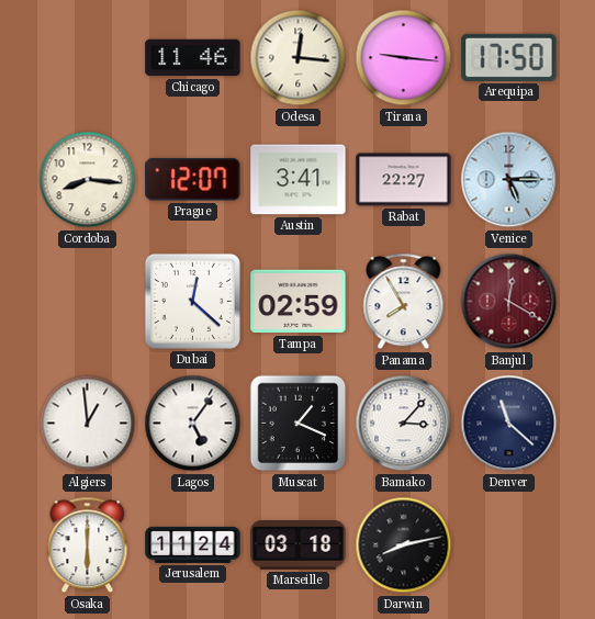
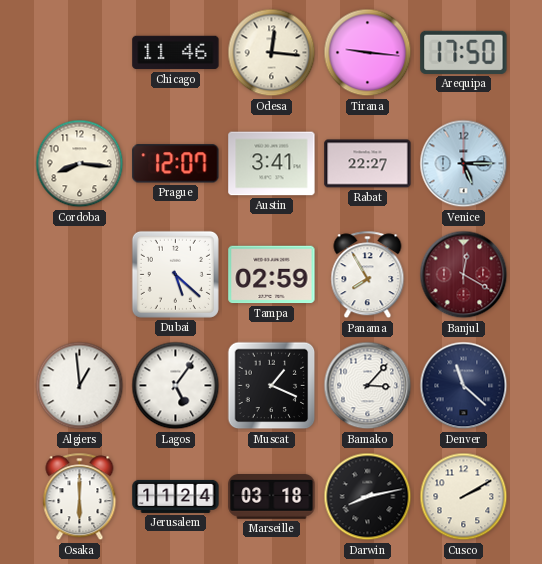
Dubai: 12:22 -> 5:22 (175, 274)
Cusco: none -> 2:10 (464, 497)
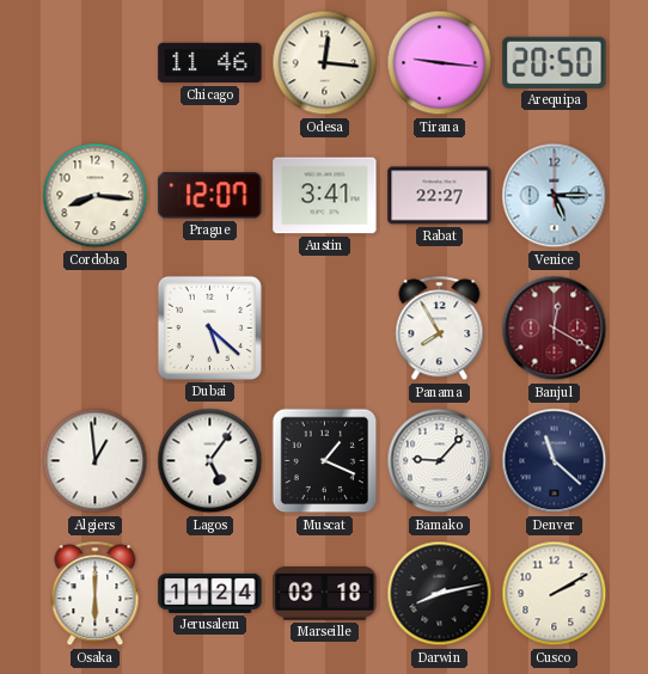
Arequipa: 17:50 -> 20:50 (555, 62)
Tampa: 02:59 -> none (272, 275)
Bamako: 3:07 -> 9:07 (440, 461)
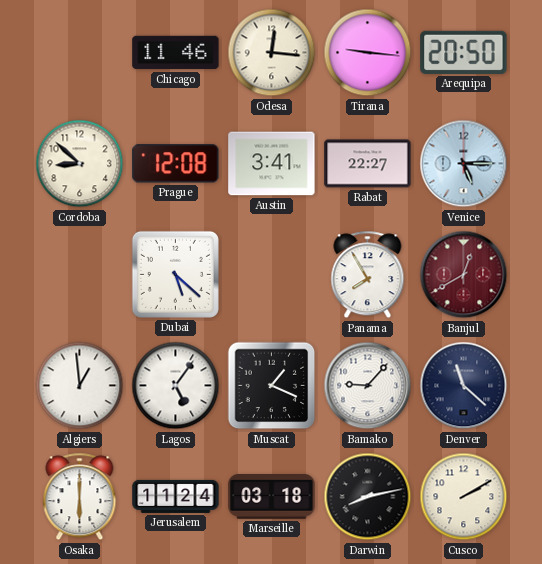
Cordoba: 8:16 -> 8:52 (80, 164)
Prague: 12:07 -> 12:08 (176, 164)
Banjul: 12:20 -> 12:40 (464, 275)
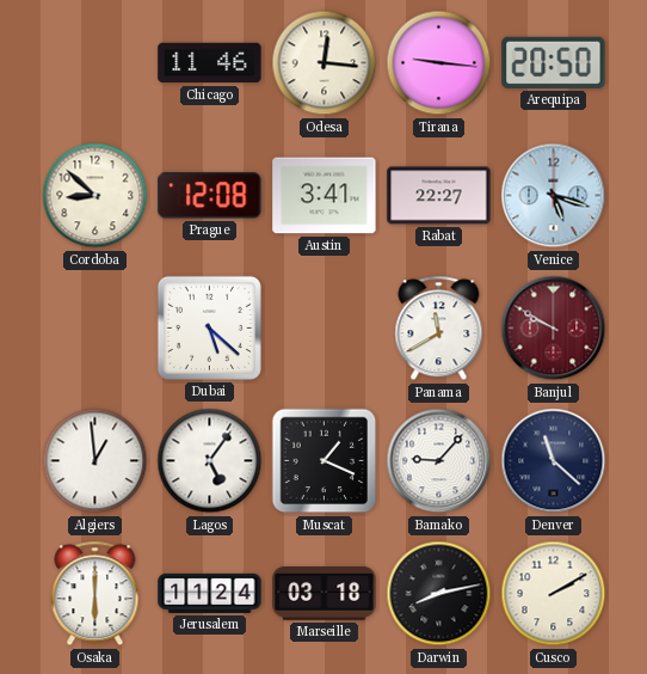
Venice: 5:15 -> 5:18 (554, 196)
Panama: 7:55 -> 11:40 (439, 329)
Banjul: 12:40 -> 9:50 (554, 329)
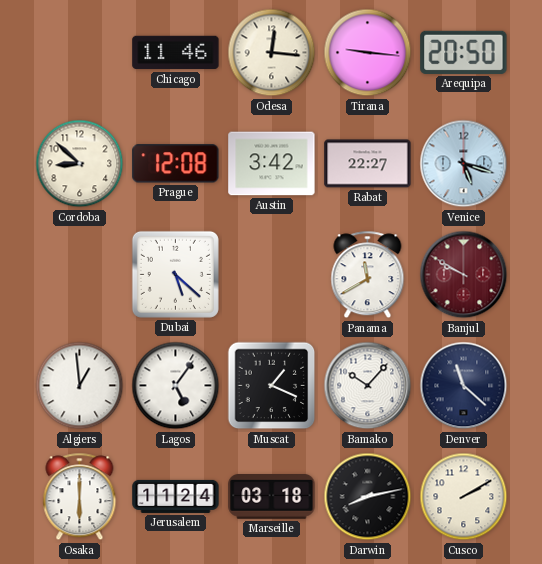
Austin: 3:41 -> 3:42 (272, 164)
Bamako: 9:07 -> 10:07 (368, 386)
